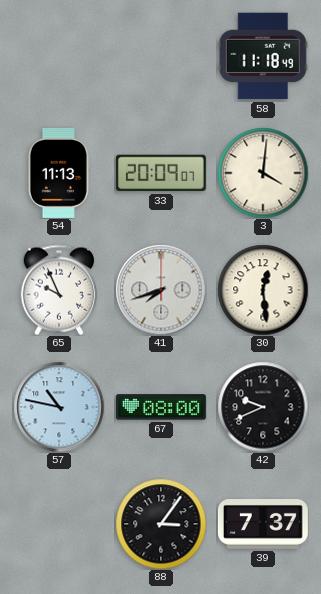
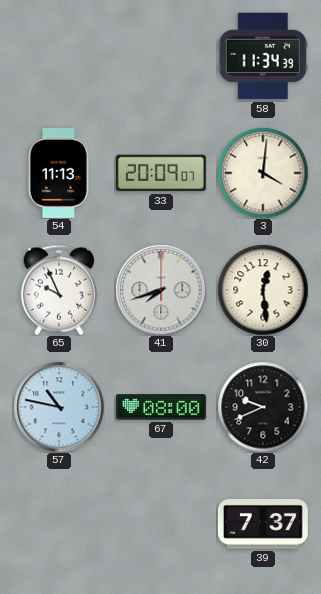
58: 11:18 -> 11:34 (263, 56)
88: 3:06 -> none (161, 524)
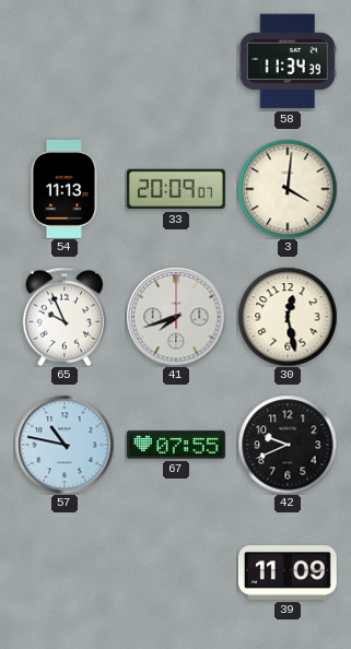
30: 12:29 -> 12:28 (288, 317)
67: 08:00 -> 07:55 (176, 445)
39: 7:37 -> 11:09 (288, 574)
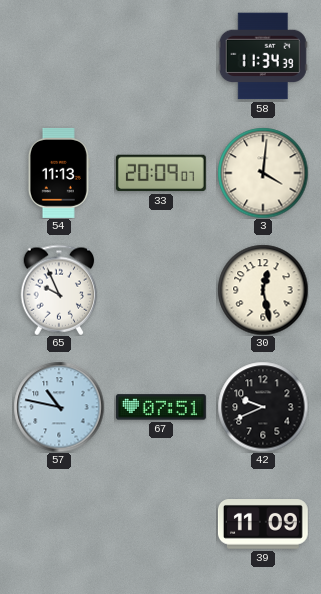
41: 7:42 -> none (176, 317)
67: 07:55 -> 07:51 (161, 407)
